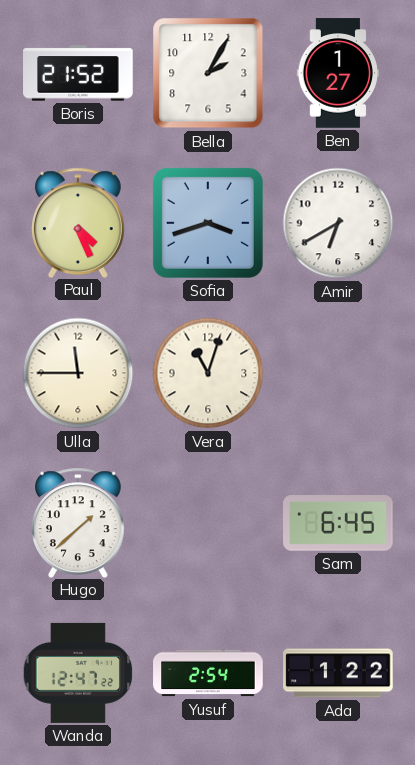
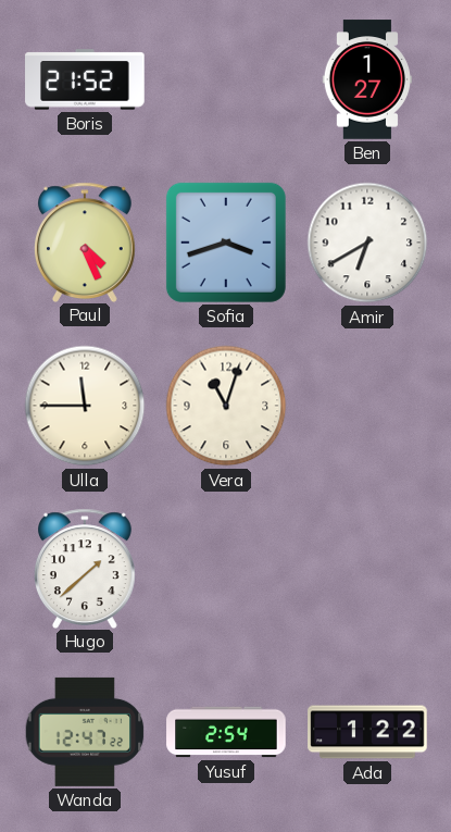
Bella: 2:05 -> none (208, 73)
Sam: 6:45 -> none (338, 523)
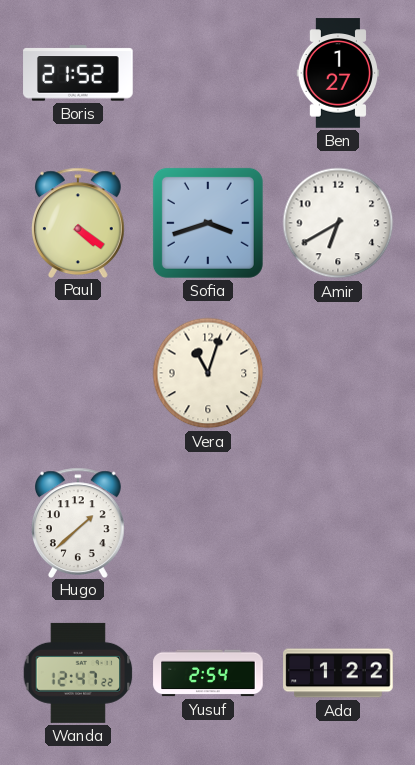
Paul: 4:26 -> 4:21 (78, 222)
Ulla: 11:45 -> none (85, 406)
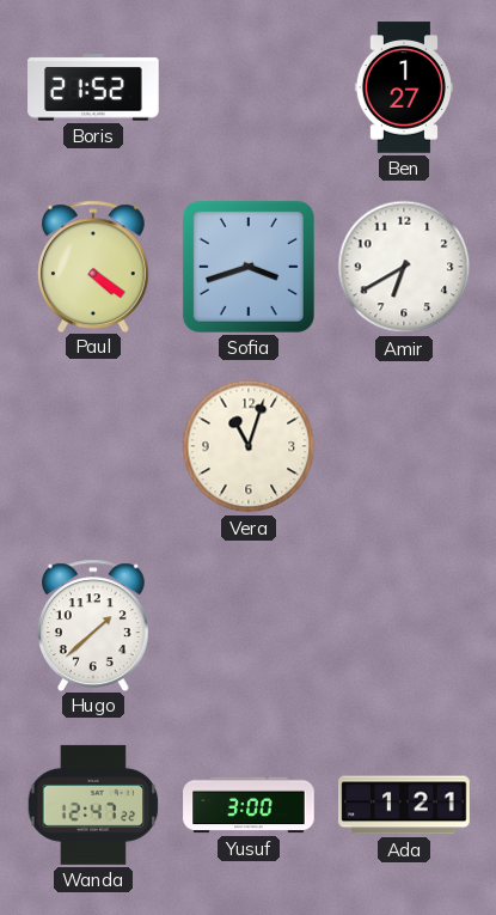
Yusuf: 2:54 -> 3:00 (249, 805)
Ada: 1:22 -> 1:21 (404, 805)
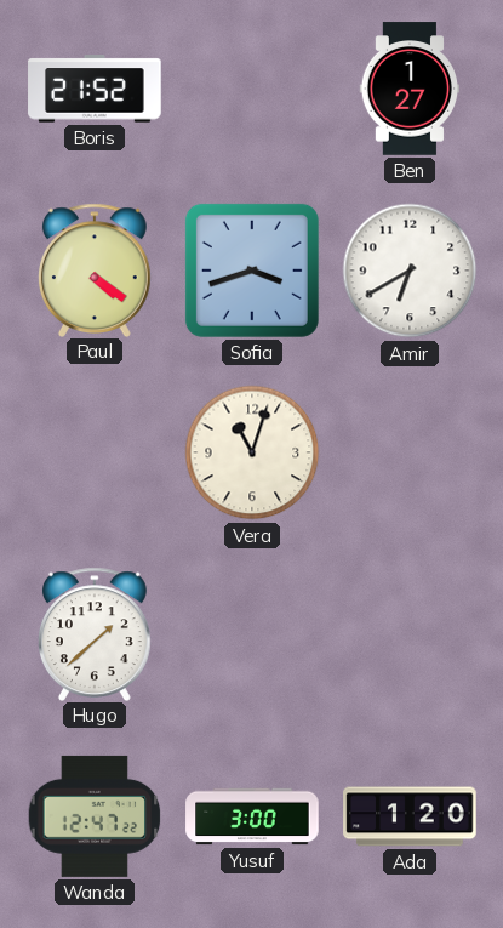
Ada: 1:21 -> 1:20 (410, 816)
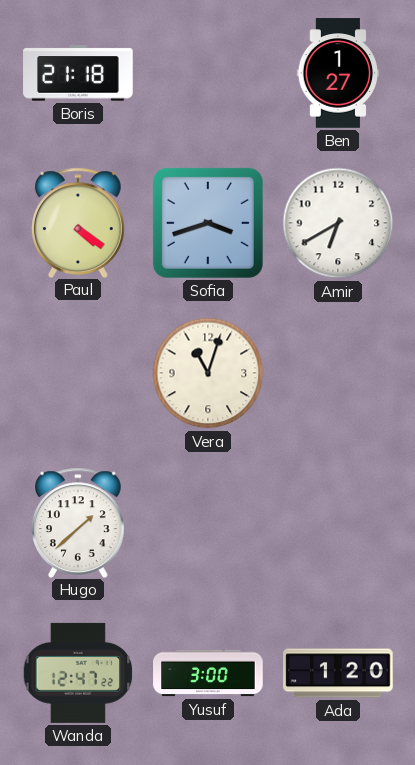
Boris: 21:52 -> 21:18 (78, 73)
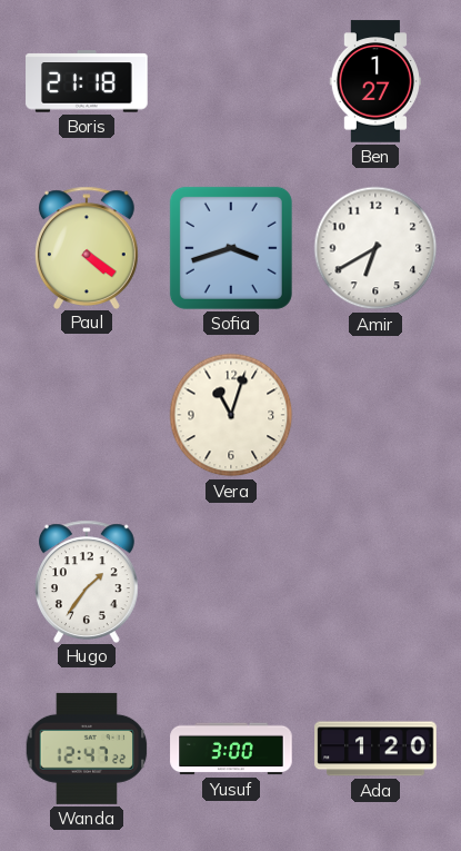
Hugo: 1:38 -> 1:36 (87, 581)
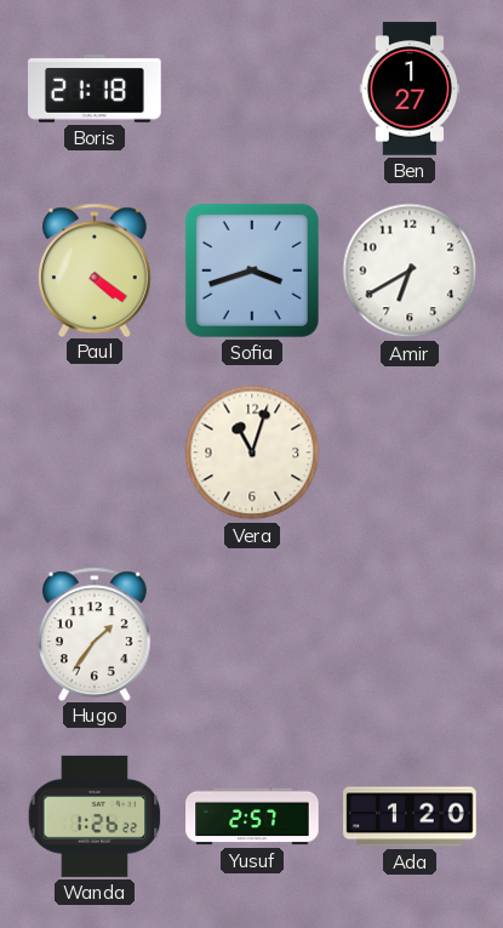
Wanda: 12:47 -> 1:26 (95, 816)
Yusuf: 3:00 -> 2:57 (252, 816)
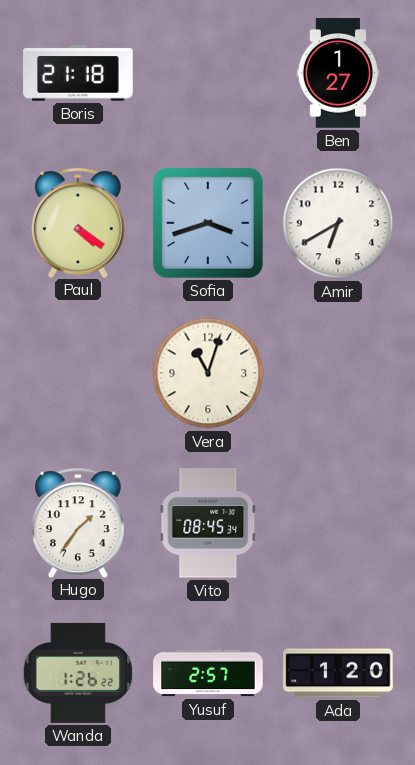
Vito: none -> 08:45 (208, 523)
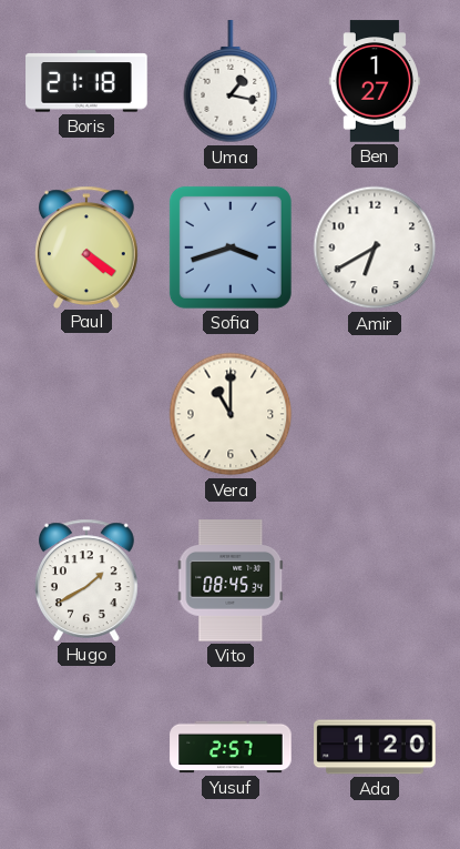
Uma: none -> 1:17 (231, 82)
Vera: 11:03 -> 11:00 (231, 414)
Hugo: 1:36 -> 1:40 (86, 579)
Wanda: 1:26 -> none (78, 673)
